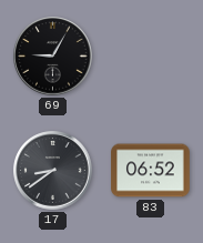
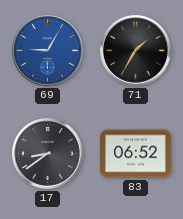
69 dial: black -> blue (48, 51)
71: none -> 1:35 (136, 51)
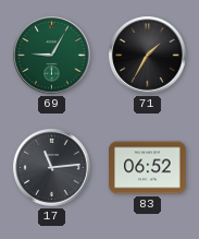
69 dial: blue -> green (52, 56)
17: 8:39 -> 11:14 (52, 168)
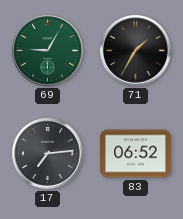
17: 11:14 -> 7:14 (48, 154)
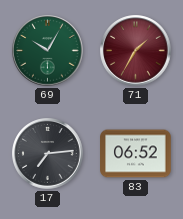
69: 9:05 -> 10:05 (48, 51)
71 dial: black -> burgundy (136, 51)
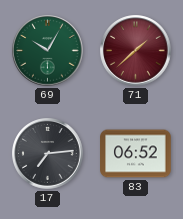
71: 1:35 -> 1:38 (136, 51)
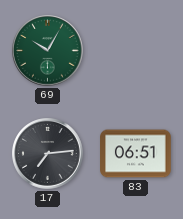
71: 1:38 -> none (136, 51)
83: 06:52 -> 06:51 (136, 154)
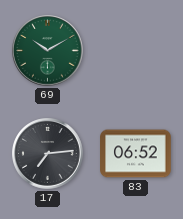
69: 10:05 -> 10:10 (48, 51)
83: 06:51 -> 06:52 (136, 154)
